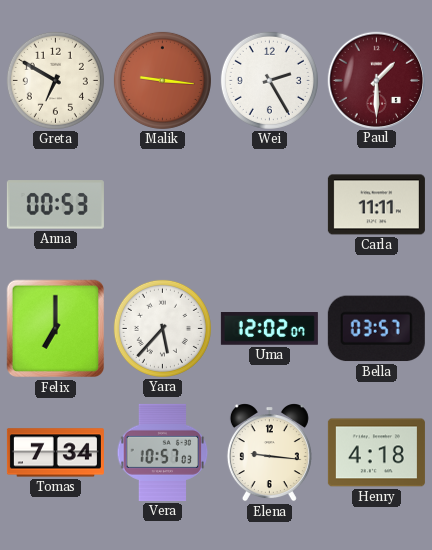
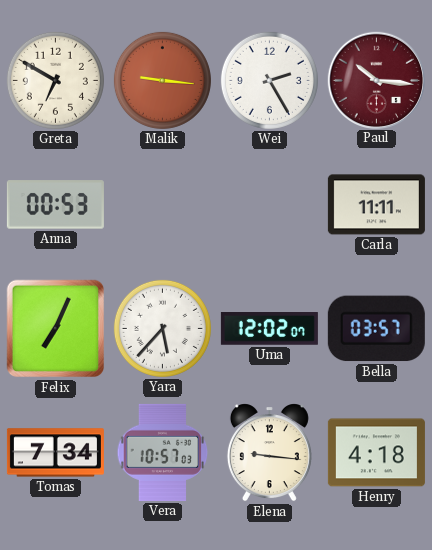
Paul: 1:30 -> 10:16 (376, 80)
Felix: 7:00 -> 7:04 (56, 329)
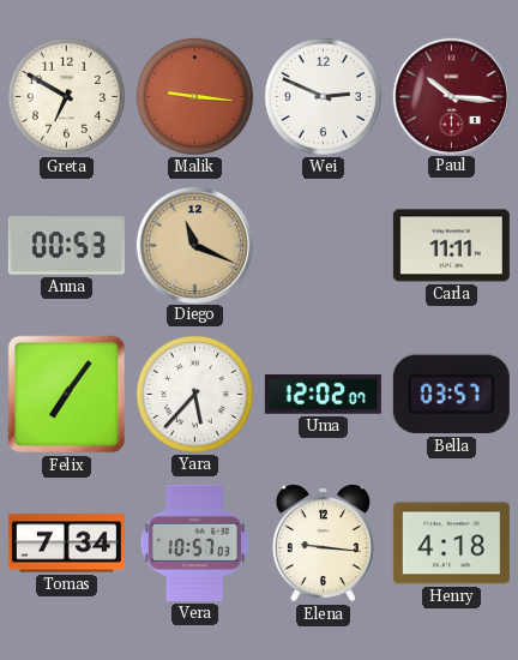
Wei: 2:25 -> 2:49 (323, 96)
Diego: none -> 11:19 (194, 245)
Felix: 7:04 -> 7:06 (67, 395)
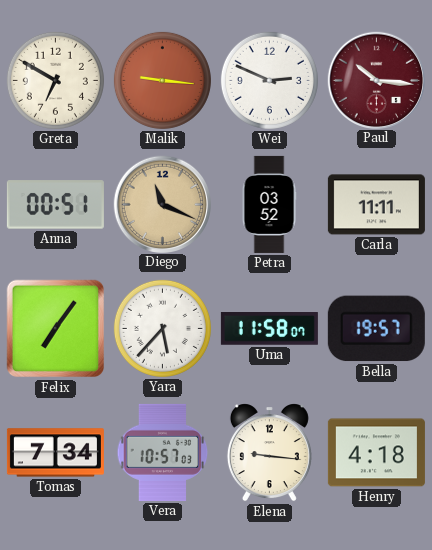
Anna: 00:53 -> 00:51 (55, 205)
Petra: none -> 03:52 (269, 204)
Uma: 12:02 -> 11:58 (269, 329)
Bella: 03:57 -> 19:57 (376, 329)
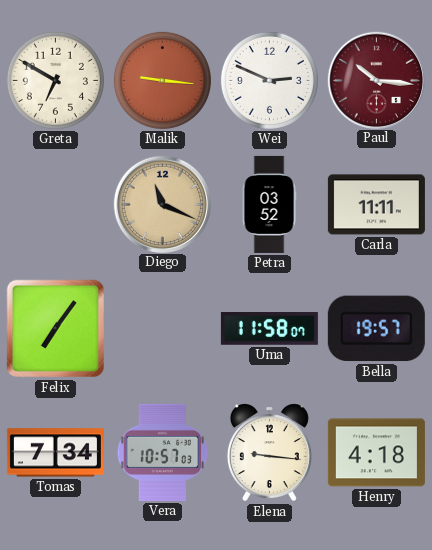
Anna: 00:51 -> none (55, 205)
Yara: 5:37 -> none (162, 328)
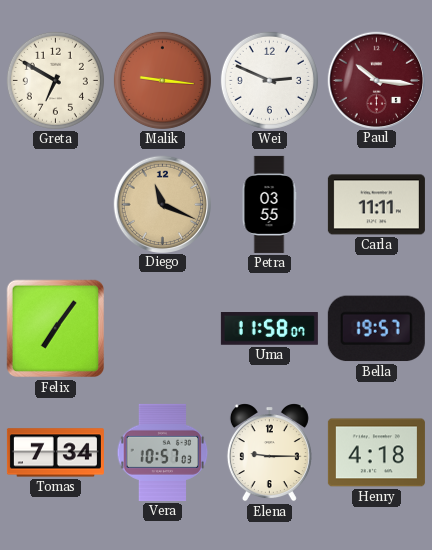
Petra: 03:52 -> 03:55 (269, 204)
Elena: 9:16 -> 9:15 (269, 453)
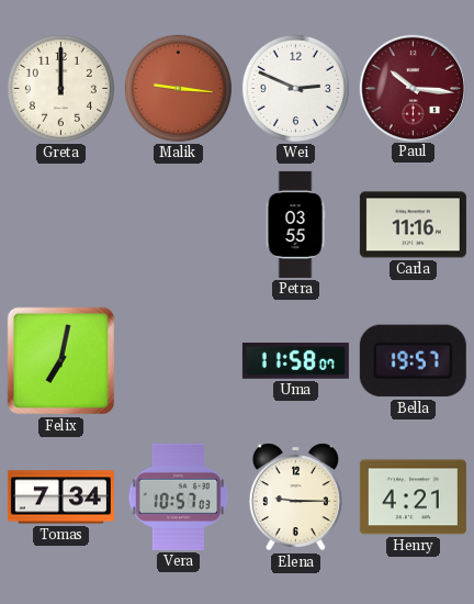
Greta: 6:50 -> 12:00 (60, 88)
Diego: 11:19 -> none (162, 204)
Carla: 11:11 -> 11:16 (413, 225)
Felix: 7:06 -> 7:02 (61, 361)
Henry: 4:18 -> 4:21 (413, 497)
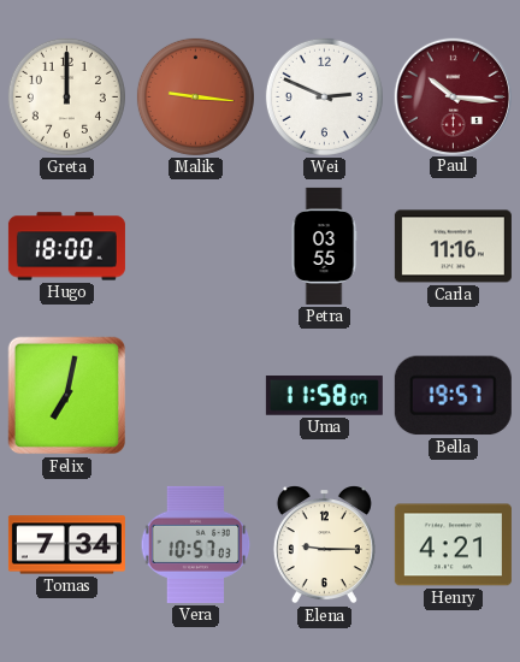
Hugo: none -> 18:00 (66, 247)
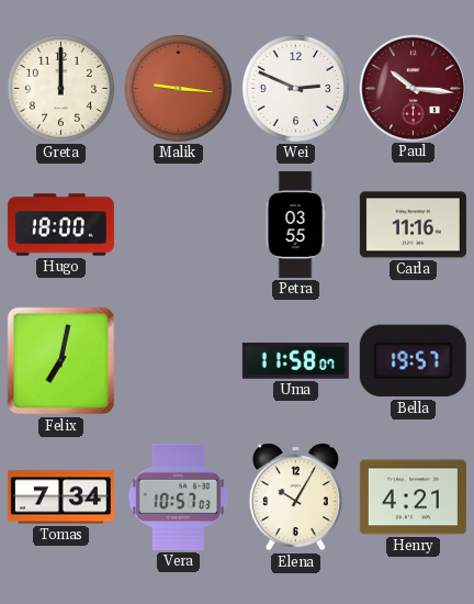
Elena: 9:15 -> 10:05 (295, 497)
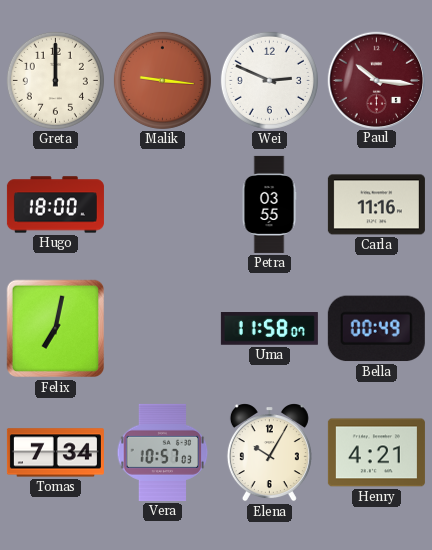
Bella: 19:57 -> 00:49 (376, 329)
